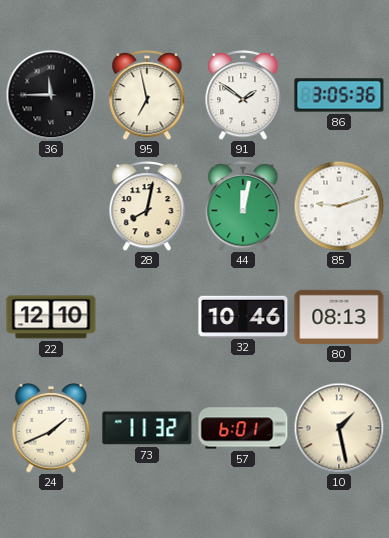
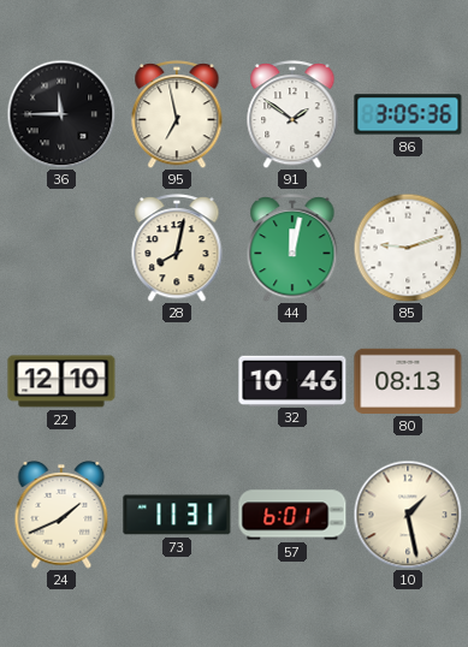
73: 11:32 -> 11:31 (177, 515)
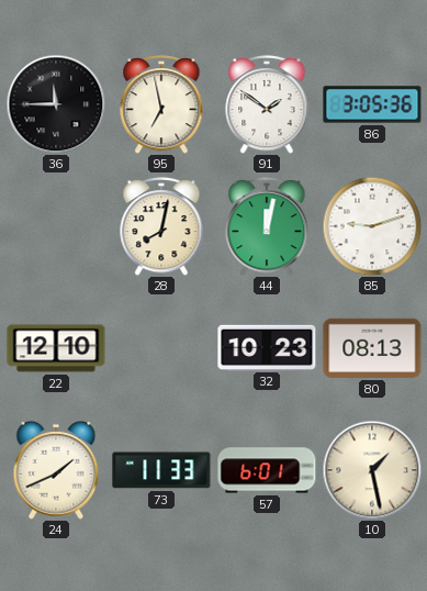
32: 10:46 -> 10:23 (267, 347)
73: 11:31 -> 11:33 (161, 470)
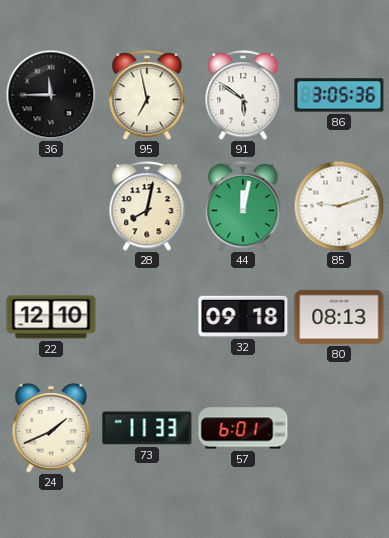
91: 1:51 -> 5:51 (243, 95)
32: 10:23 -> 09:18 (243, 316)
10: 1:28 -> none (372, 470)
